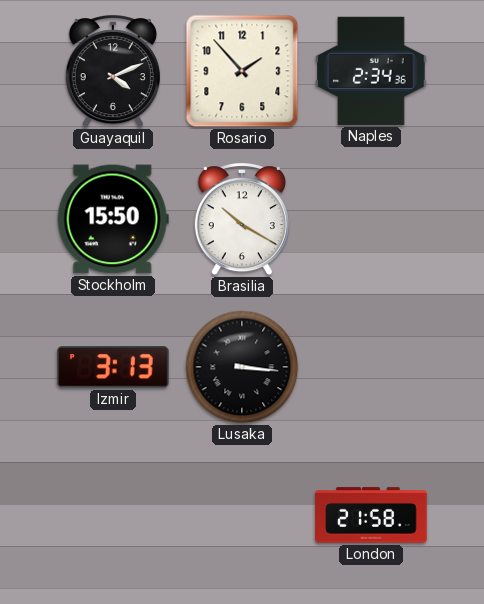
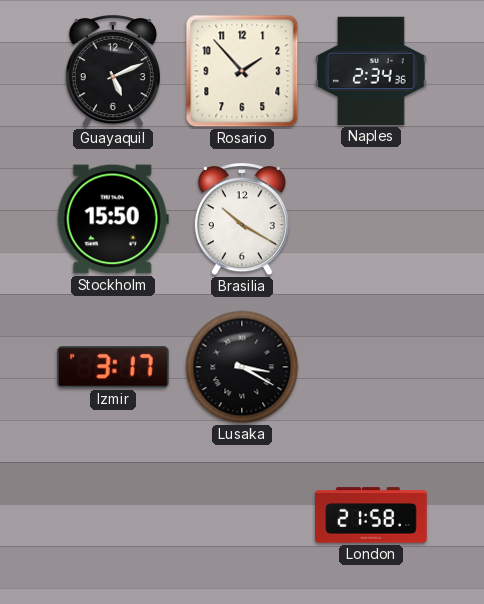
Guayaquil: 4:11 -> 5:11 (113, 72)
Izmir: 3:13 -> 3:17 (114, 367)
Lusaka: 3:16 -> 3:20 (242, 367)
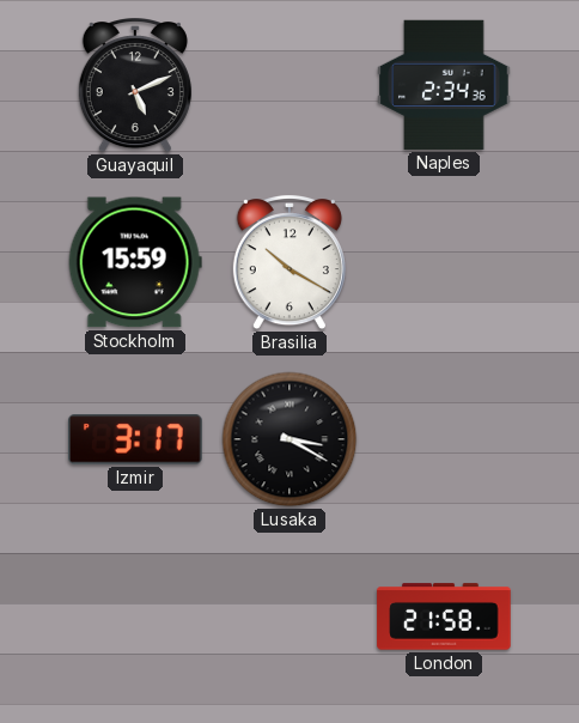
Rosario: 1:53 -> none (242, 71)
Stockholm: 15:50 -> 15:59 (135, 262)
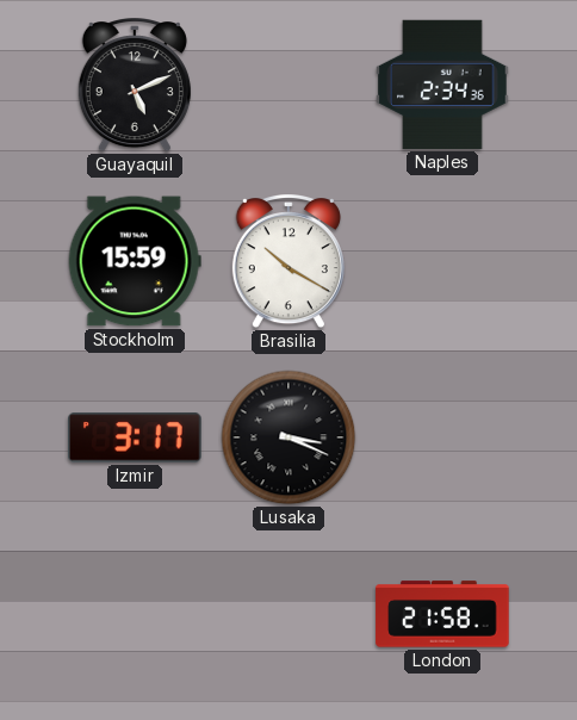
Lusaka: 3:20 -> 3:19 (288, 437)
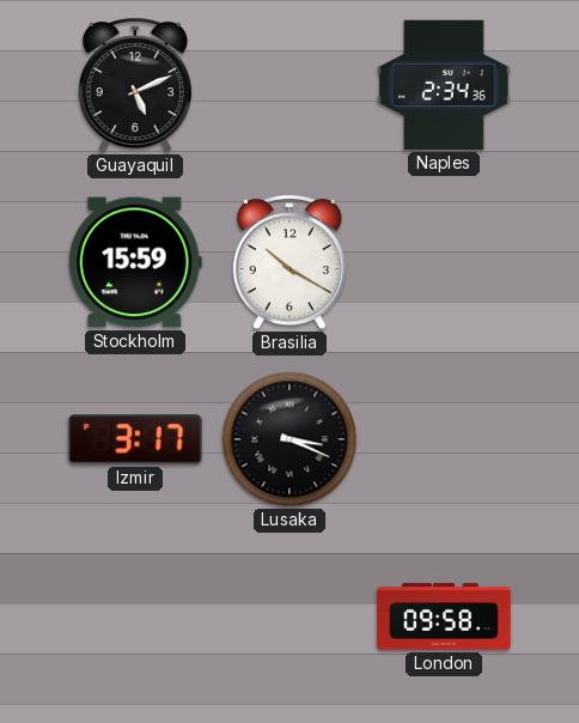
London: 21:58 -> 09:58 (444, 616)
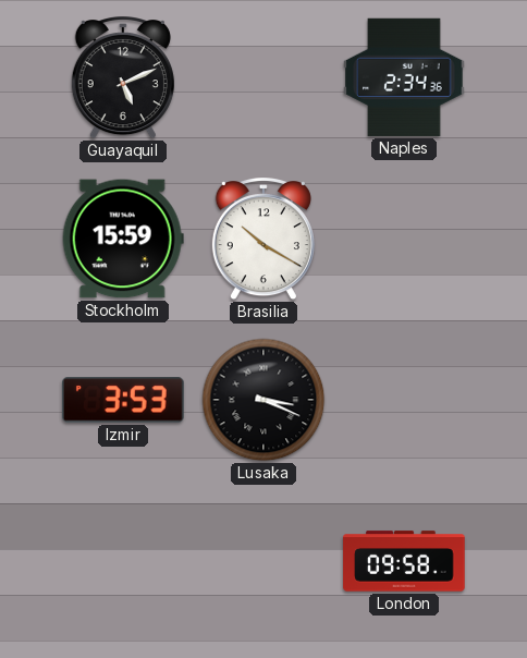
Izmir: 3:17 -> 3:53 (124, 400)
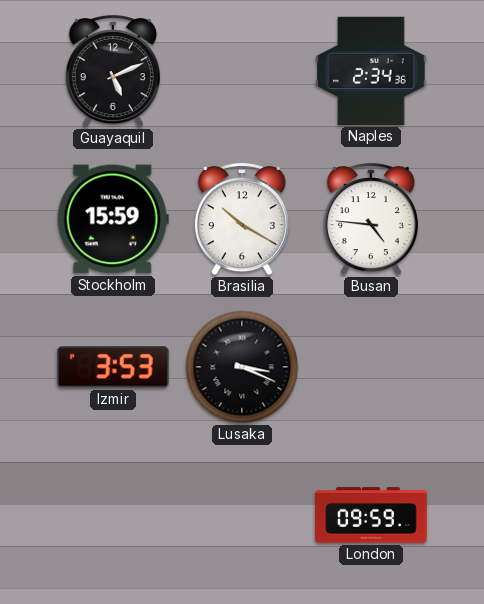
Busan: none -> 4:46 (371, 220)
London: 09:58 -> 09:59 (371, 515)
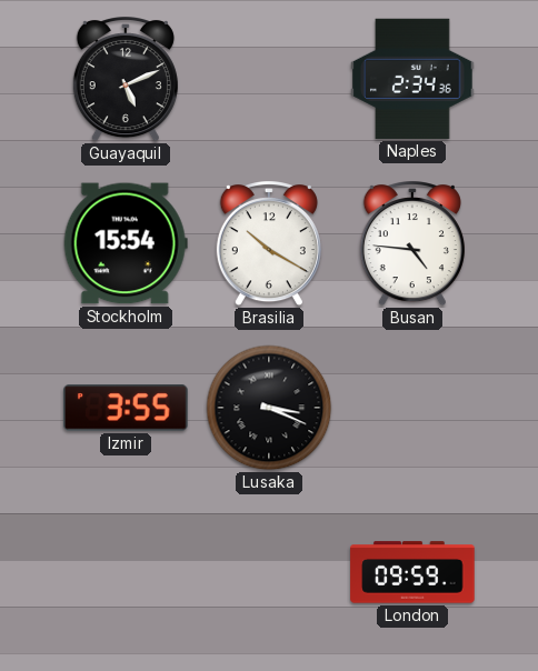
Stockholm: 15:59 -> 15:54 (126, 243)
Izmir: 3:53 -> 3:55 (127, 408)
